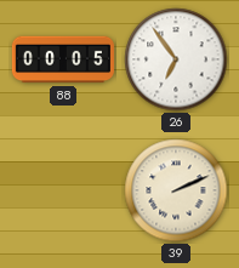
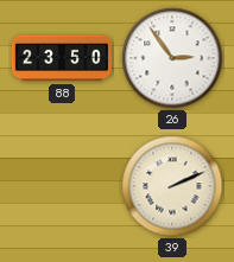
88: 00:05 -> 23:50 (62, 58)
26: 6:54 -> 2:54 (172, 58)
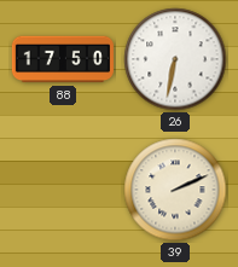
88: 23:50 -> 17:50 (63, 59)
26: 2:54 -> 6:32 (175, 59)
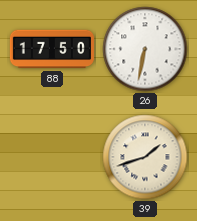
39: 2:11 -> 1:42 (145, 157)
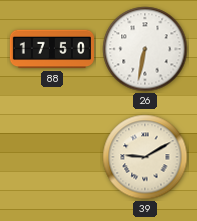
39: 1:42 -> 9:10 (145, 157)
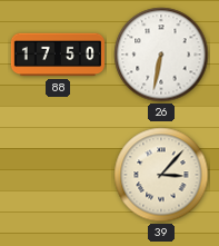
39: 9:10 -> 3:07 (161, 175)
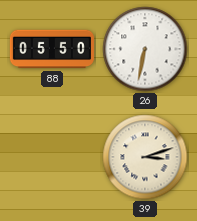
88: 17:50 -> 05:50 (52, 49)
39: 3:07 -> 3:12 (145, 157)
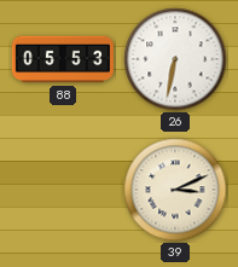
88: 05:50 -> 05:53 (63, 59)
39: 3:12 -> 3:11 (175, 190)
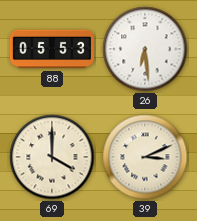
26: 6:32 -> 6:29 (145, 49)
69: none -> 4:00 (52, 157)
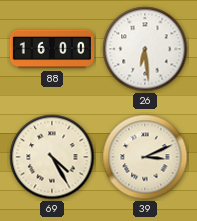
88: 05:53 -> 16:00 (52, 49)
69: 4:00 -> 4:25 (52, 157)
